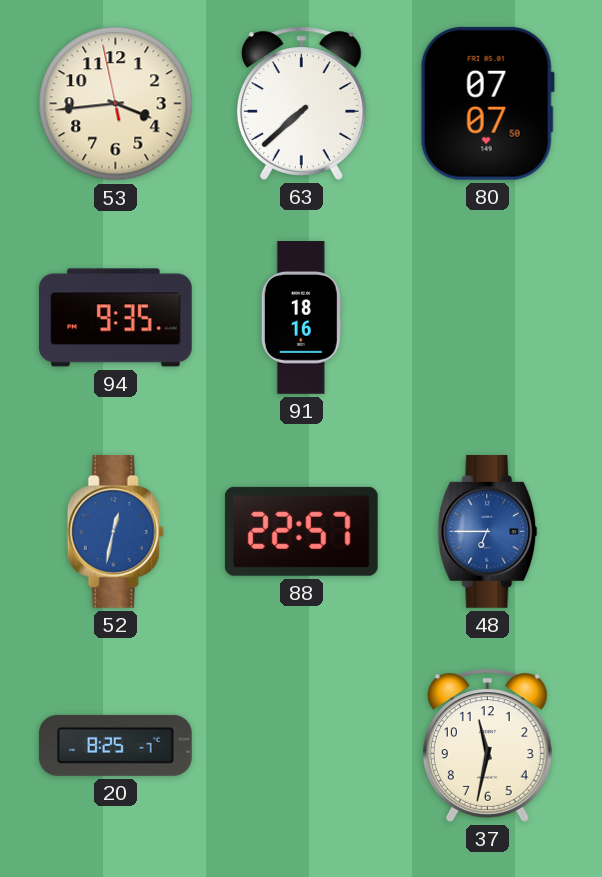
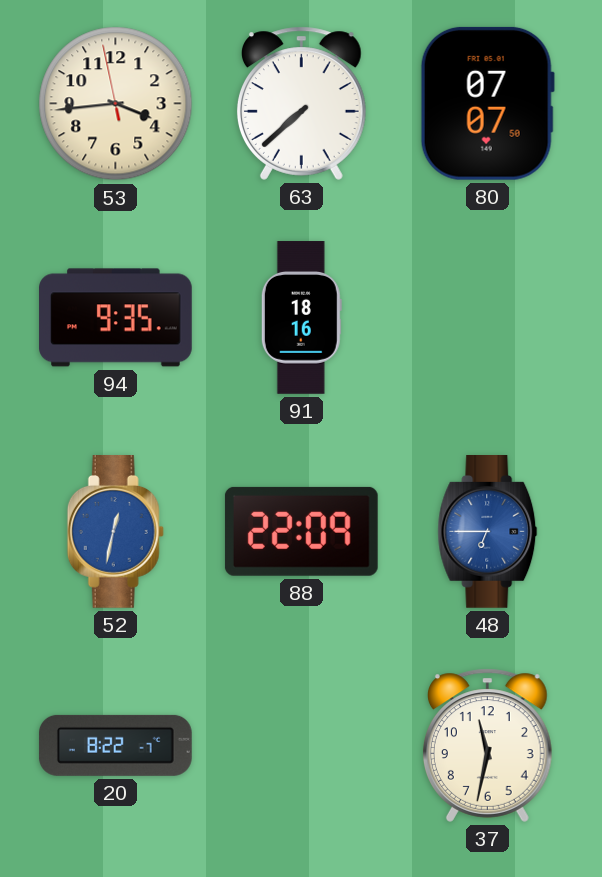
88: 22:57 -> 22:09 (301, 531)
20: 8:25 -> 8:22 (116, 745)
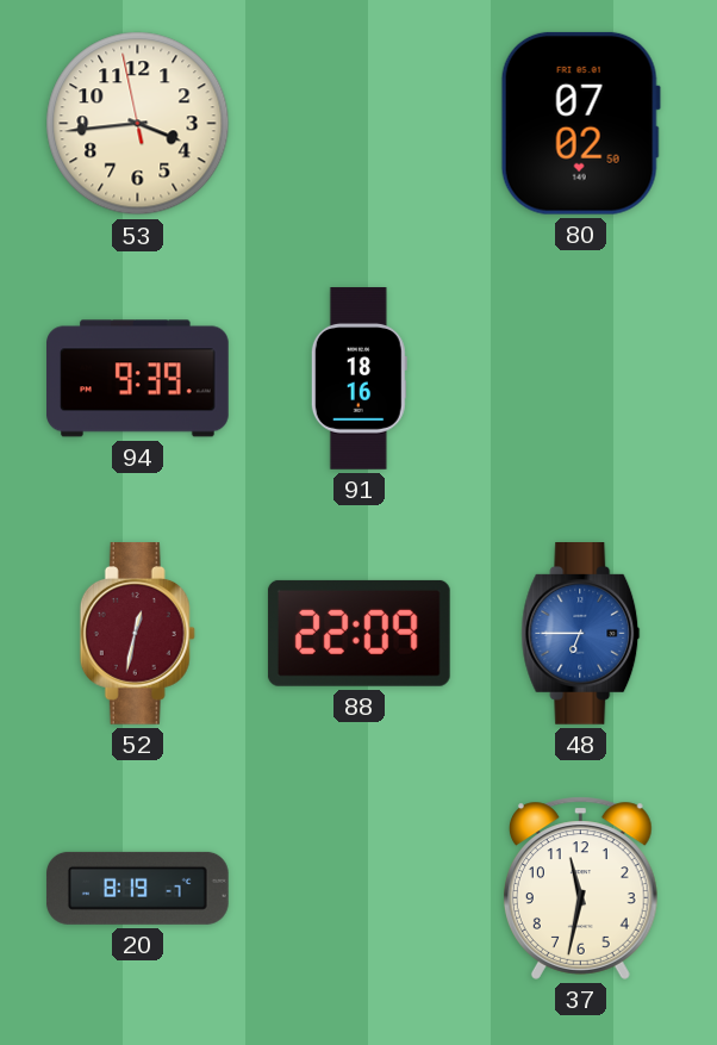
63: 7:38 -> none (301, 103)
80: 07:07 -> 07:02 (580, 123)
94: 9:35 -> 9:39 (138, 379)
52 dial: blue -> burgundy (137, 634)
20: 8:22 -> 8:19 (138, 888)
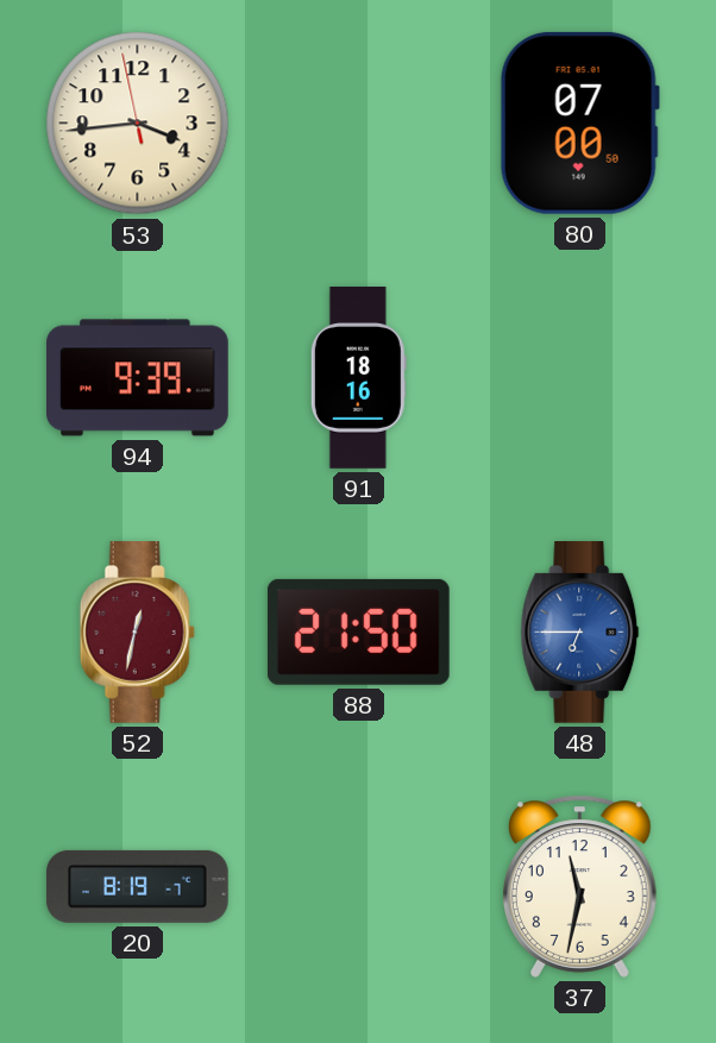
80: 07:02 -> 07:00 (579, 122)
88: 22:09 -> 21:50 (358, 632)
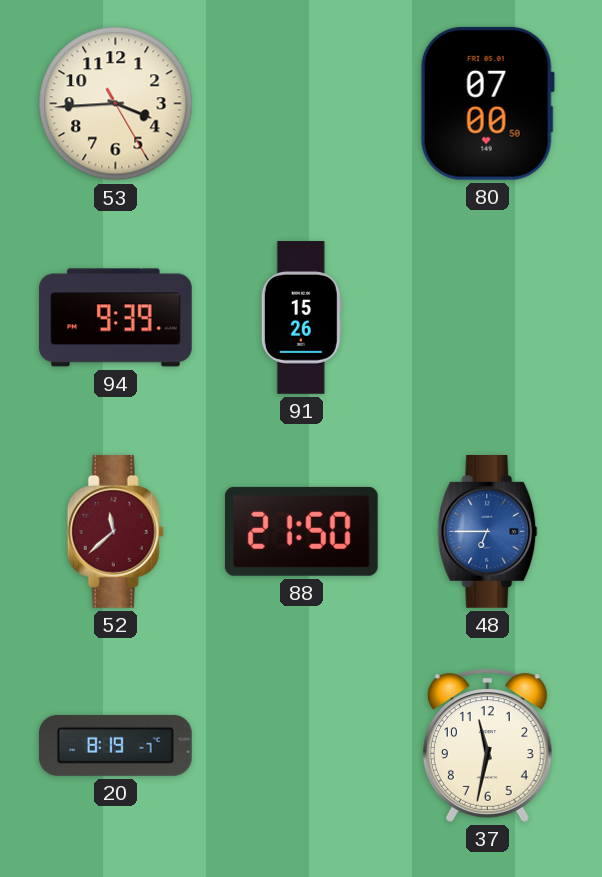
53: 3:43 -> 3:44 (116, 104)
91: 18:16 -> 15:26 (301, 318)
52: 12:32 -> 11:38 (115, 532)
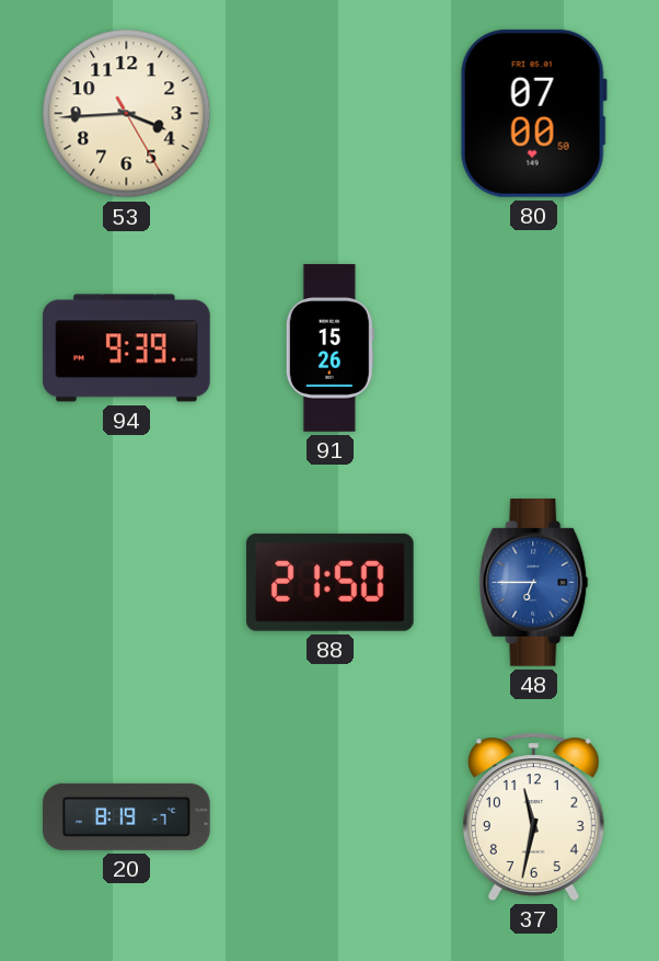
52: 11:38 -> none (115, 532)
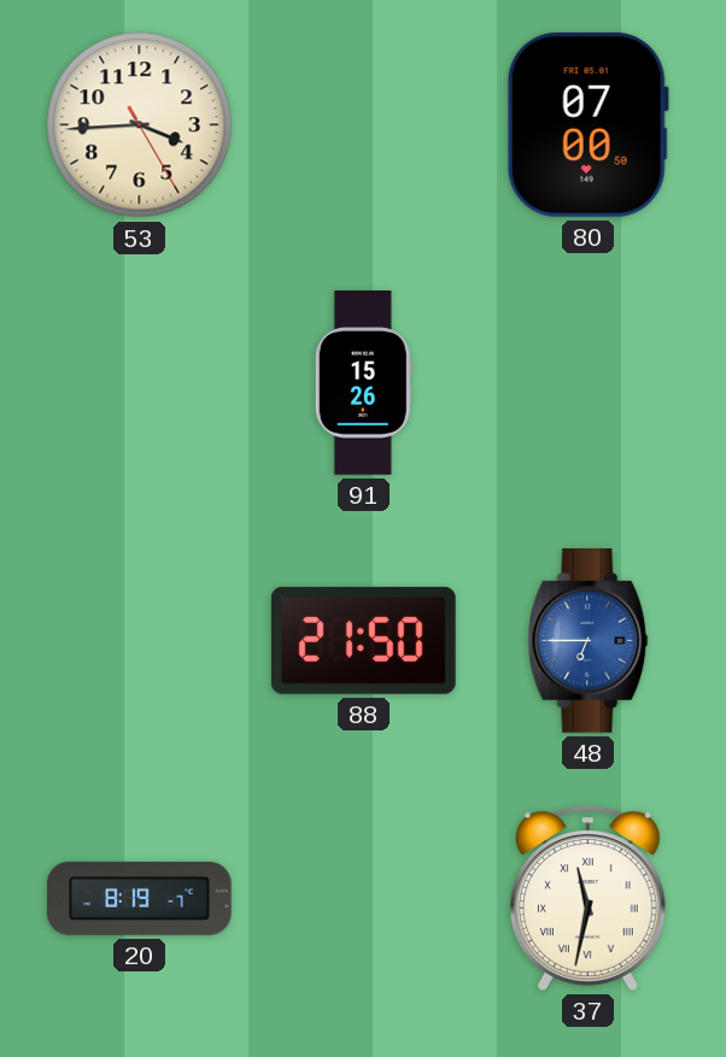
94: 9:39 -> none (127, 348)
37 numerals: Arabic -> Roman (587, 898)
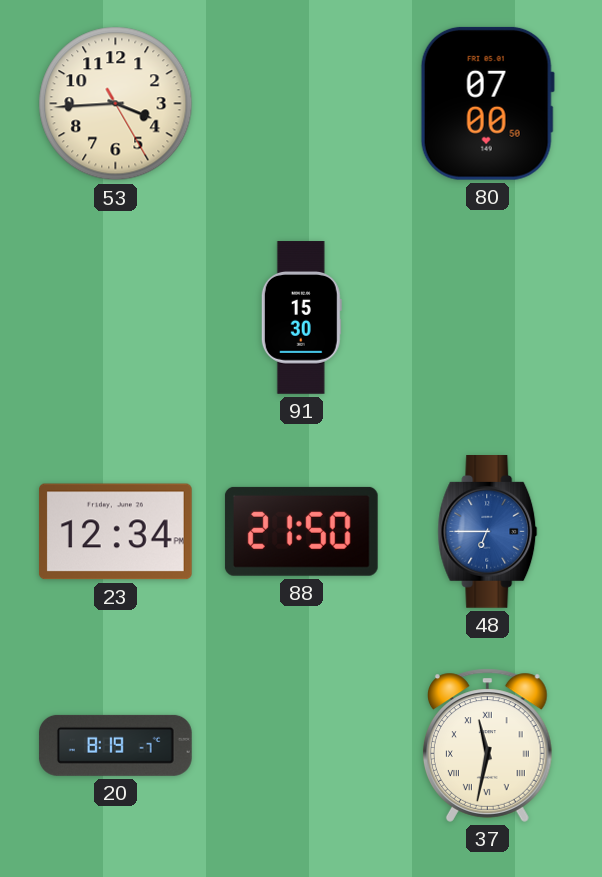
91: 15:26 -> 15:30 (301, 318)
23: none -> 12:34 (115, 532)
